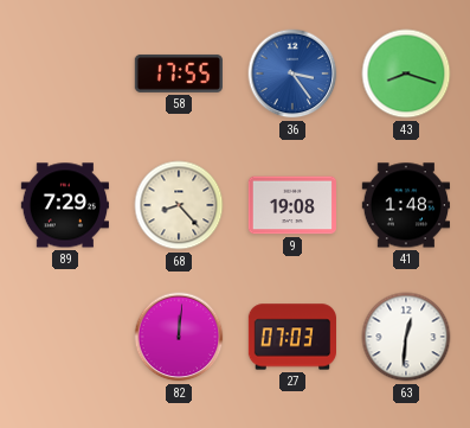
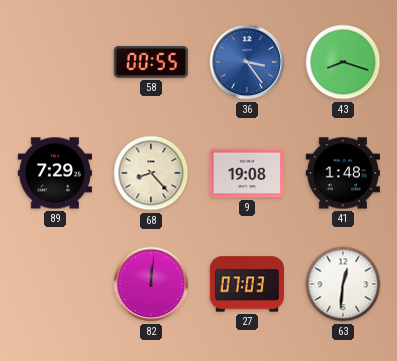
58: 17:55 -> 00:55 (150, 62)
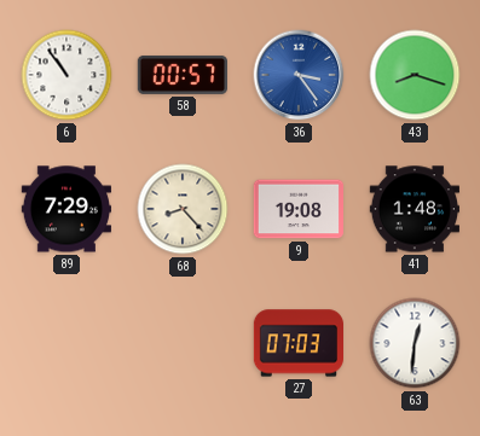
6: none -> 10:54 (66, 75)
58: 00:55 -> 00:57 (181, 75)
82: 12:01 -> none (151, 284)
